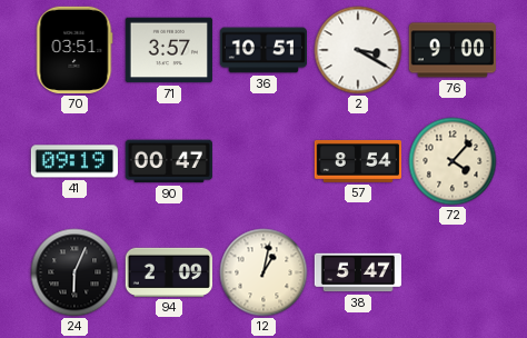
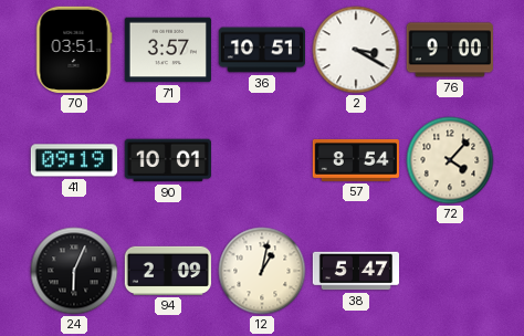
90: 00:47 -> 10:01 (168, 160)
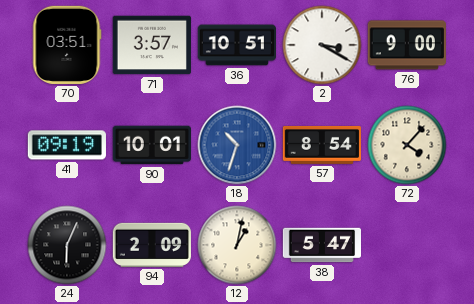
18: none -> 10:33 (237, 145)
